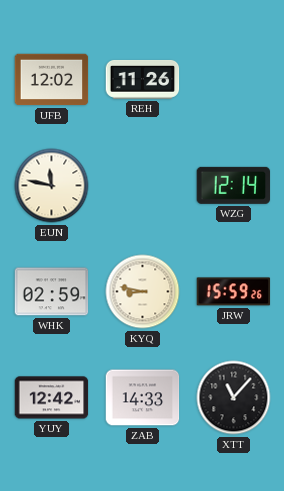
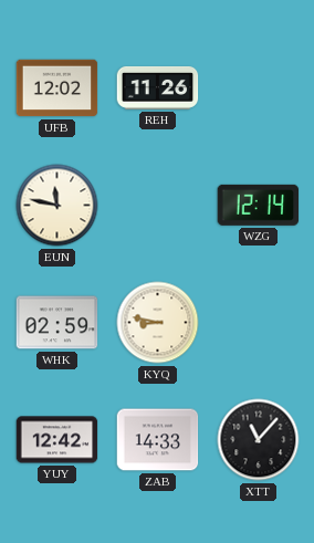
JRW: 15:59 -> none (234, 292)
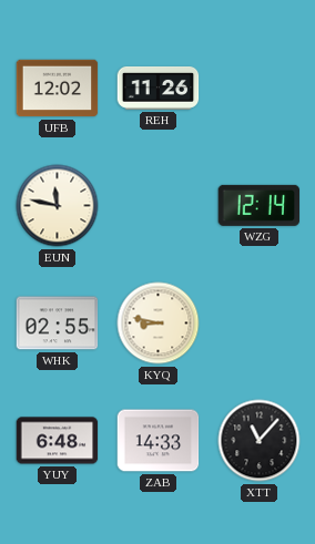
WHK: 02:59 -> 02:55 (58, 324)
YUY: 12:42 -> 6:48 (58, 441)
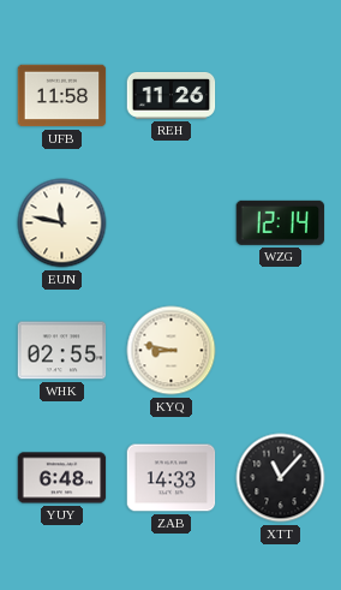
UFB: 12:02 -> 11:58 (62, 96)
